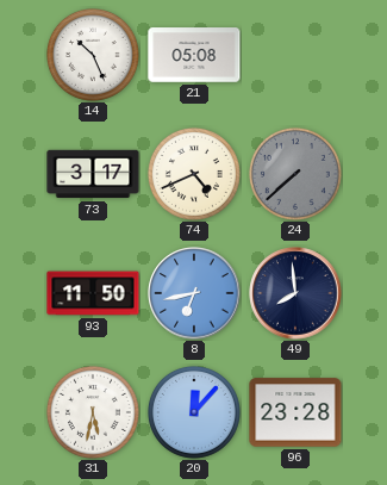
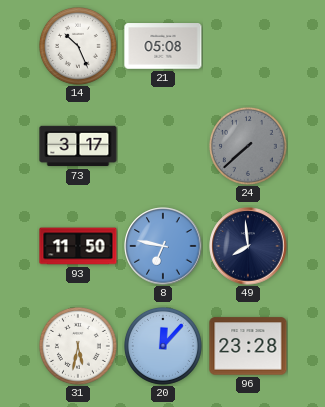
74: 4:41 -> none (194, 174)
8: 6:43 -> 6:47 (163, 246)
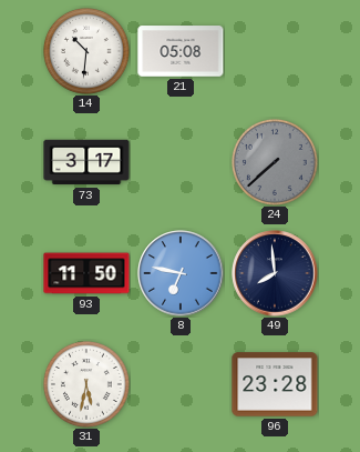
14: 10:26 -> 10:31 (86, 51)
20: 12:07 -> none (163, 346)
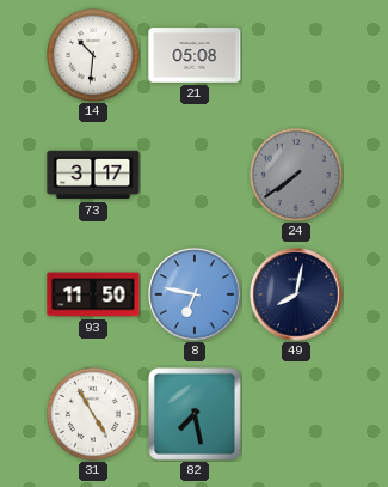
24: 7:38 -> 7:39 (296, 175)
49: 7:59 -> 8:02 (296, 294)
31: 5:32 -> 4:55 (93, 414)
82: none -> 7:28 (196, 415)
96: 23:28 -> none (275, 384)
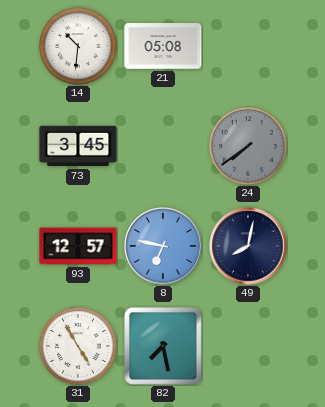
73: 3:17 -> 3:45 (78, 146)
93: 11:50 -> 12:57 (78, 246)
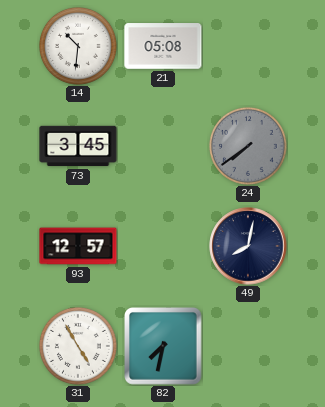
8: 6:47 -> none (163, 246)
82: 7:28 -> 7:32 (164, 347)
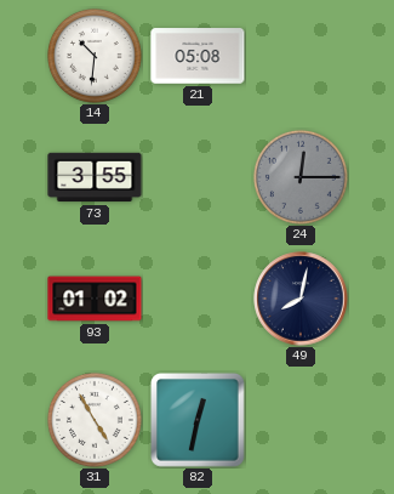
73: 3:45 -> 3:55 (95, 177)
24: 7:39 -> 12:15 (301, 177)
93: 12:57 -> 01:02 (95, 299)
82: 7:32 -> 12:32 (199, 421)
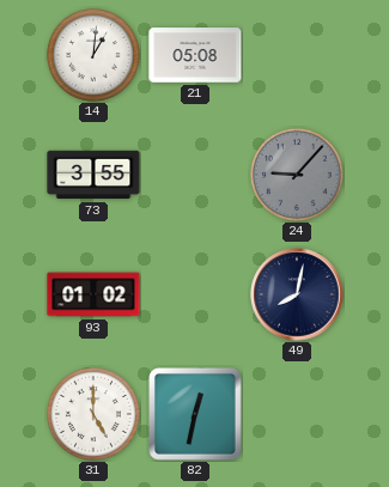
14: 10:31 -> 1:01 (93, 55)
24: 12:15 -> 9:07 (297, 175)
31: 4:55 -> 5:00 (93, 414)
